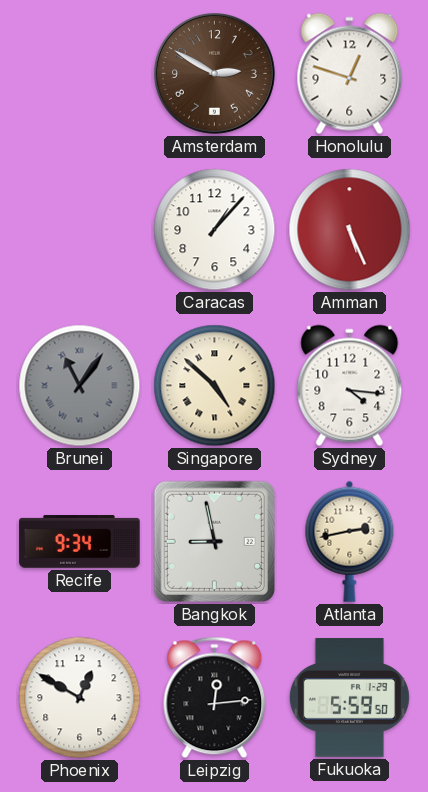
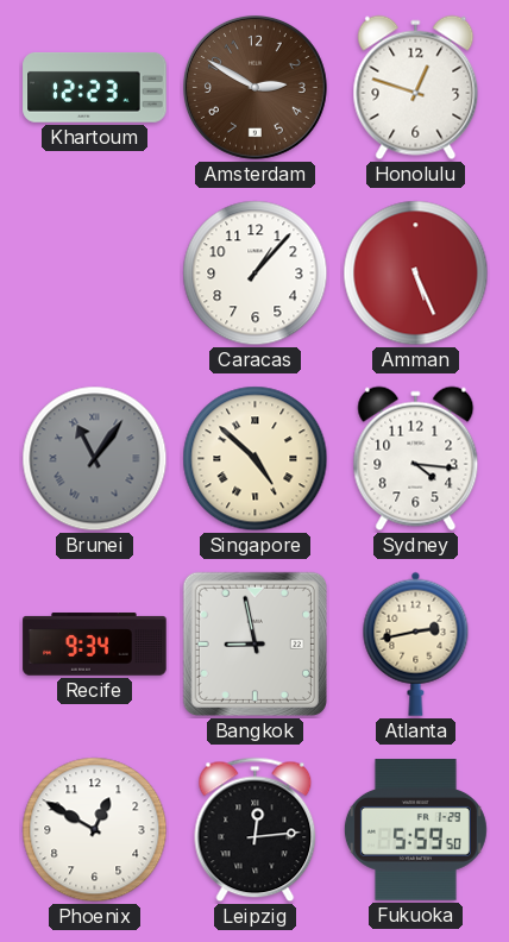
Khartoum: none -> 12:23 (95, 88)
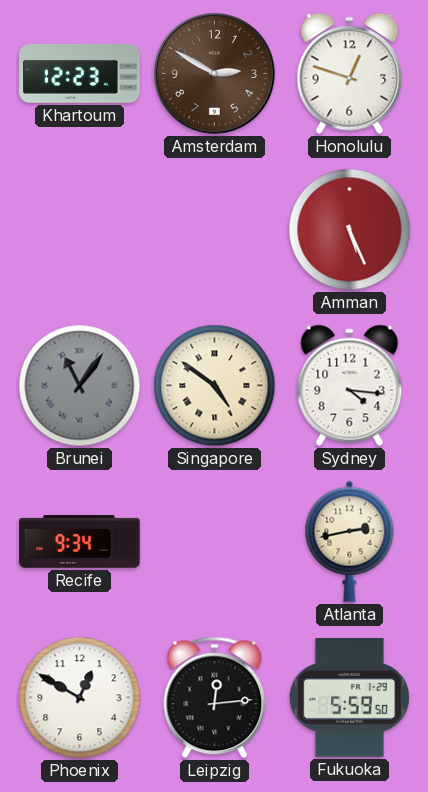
Caracas: 1:07 -> none (256, 274)
Singapore: 4:52 -> 4:51 (215, 386)
Bangkok: 8:58 -> none (254, 643)
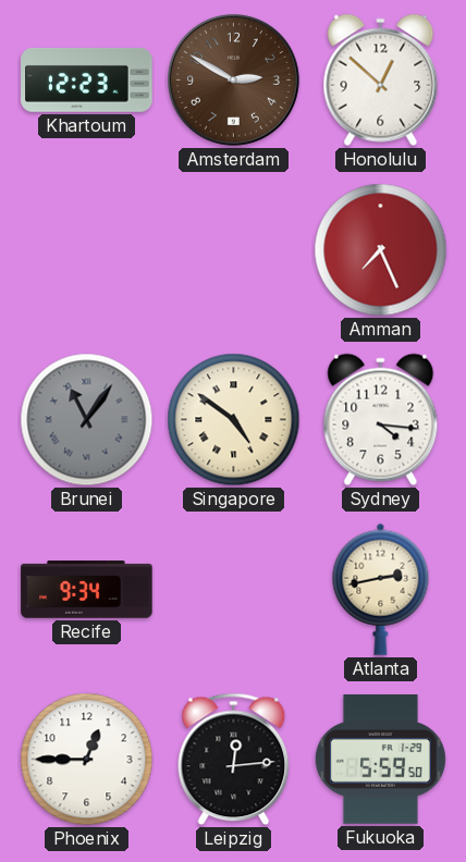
Honolulu: 12:48 -> 12:52 (381, 81)
Amman: 5:26 -> 7:26 (381, 250)
Phoenix: 12:50 -> 12:45 (87, 760)
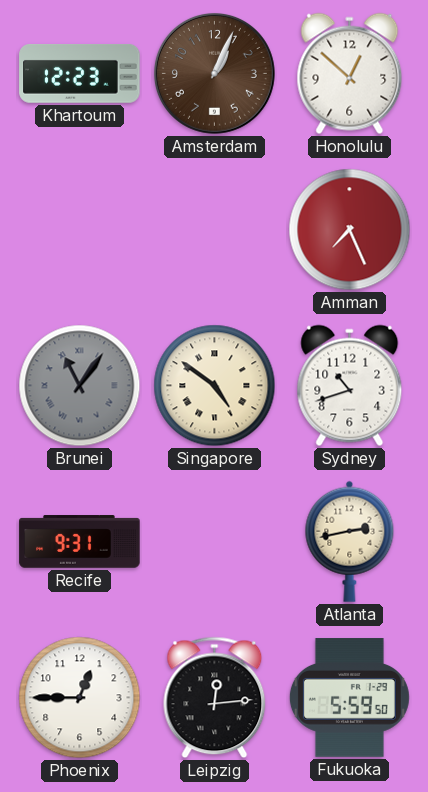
Amsterdam: 2:50 -> 1:04 (214, 73)
Sydney: 4:16 -> 10:42 (350, 386)
Recife: 9:34 -> 9:31 (80, 542)
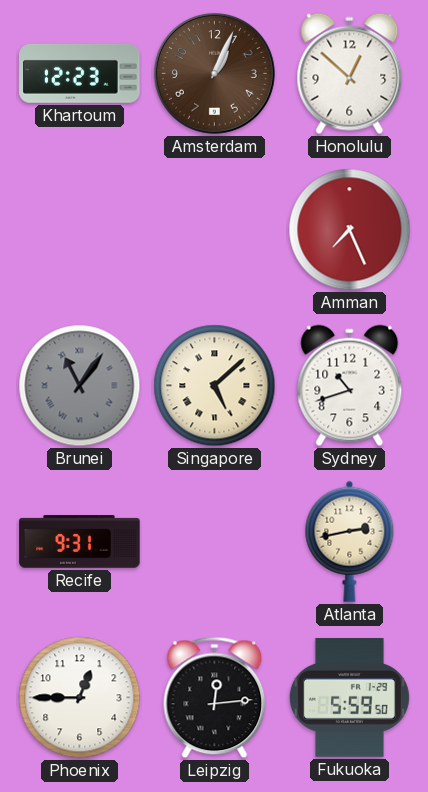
Singapore: 4:51 -> 5:08 (215, 386)
